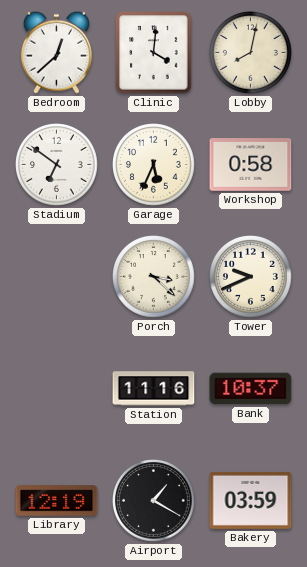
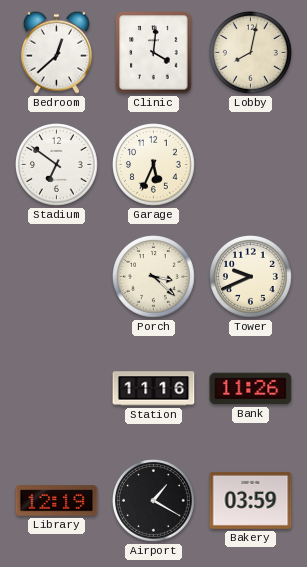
Workshop: 0:58 -> none (251, 165)
Bank: 10:37 -> 11:26 (251, 389)
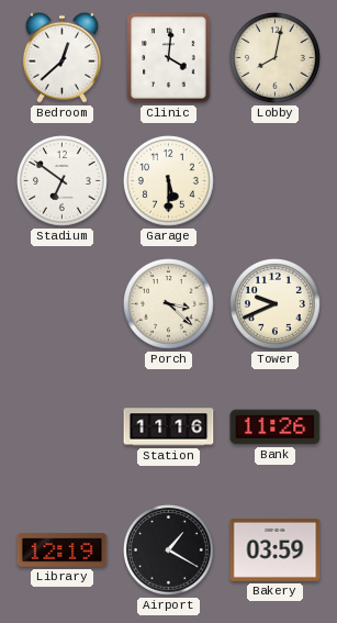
Garage: 5:34 -> 5:30 (169, 181)
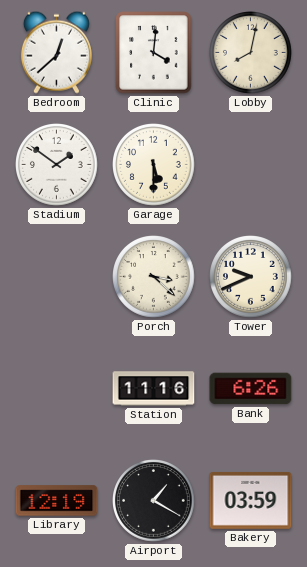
Stadium: 6:51 -> 1:51 (57, 165)
Bank: 11:26 -> 6:26 (251, 389)
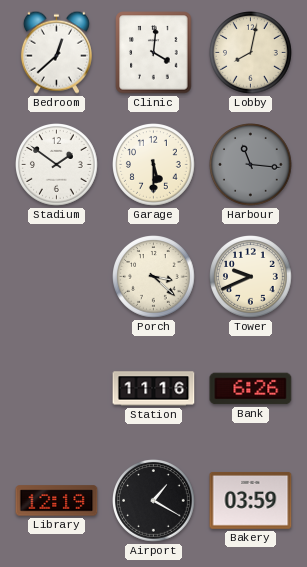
Harbour: none -> 11:16 (251, 165)
